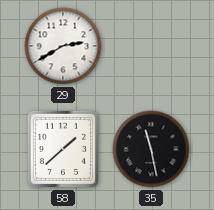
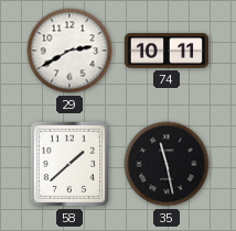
74: none -> 10:11 (165, 51)
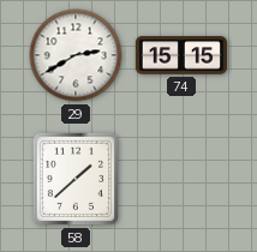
74: 10:11 -> 15:15 (180, 55)
35: 11:28 -> none (167, 164)
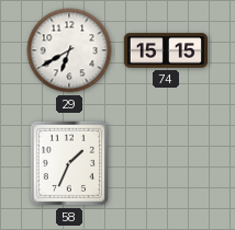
29: 2:40 -> 6:40 (69, 50)
58: 1:38 -> 1:34 (69, 163)
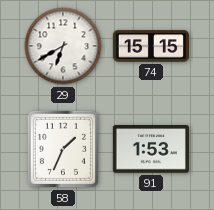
91: none -> 1:53 (151, 150)
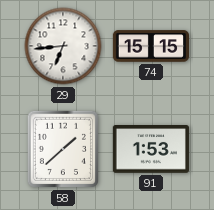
29: 6:40 -> 6:44 (63, 46)
58: 1:34 -> 1:38 (63, 149)
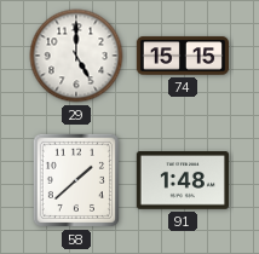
29: 6:44 -> 5:00 (76, 56)
91: 1:53 -> 1:48 (183, 181)
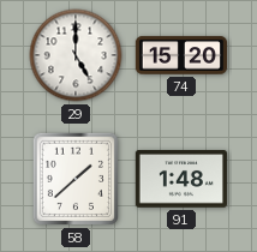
74: 15:15 -> 15:20 (180, 55)
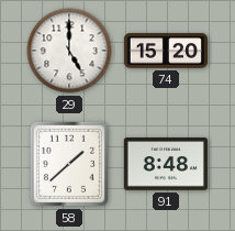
91: 1:48 -> 8:48 (166, 165)
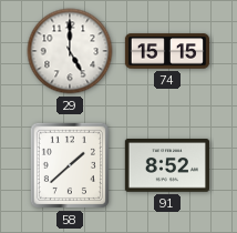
74: 15:20 -> 15:15 (166, 51)
91: 8:48 -> 8:52 (167, 166)
